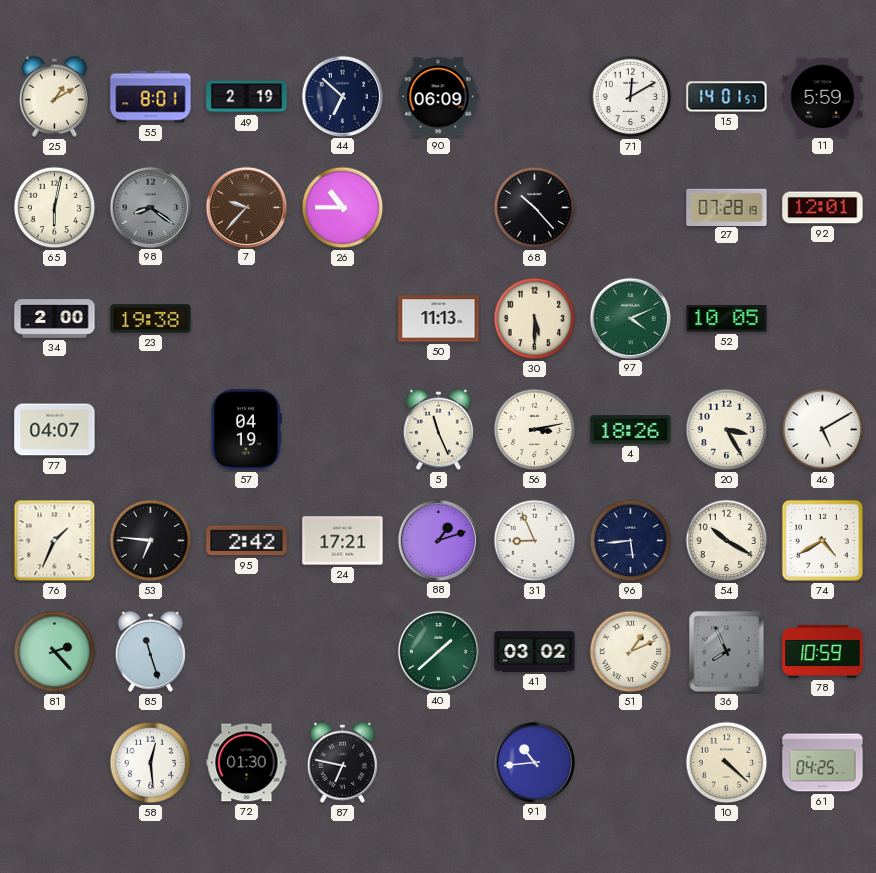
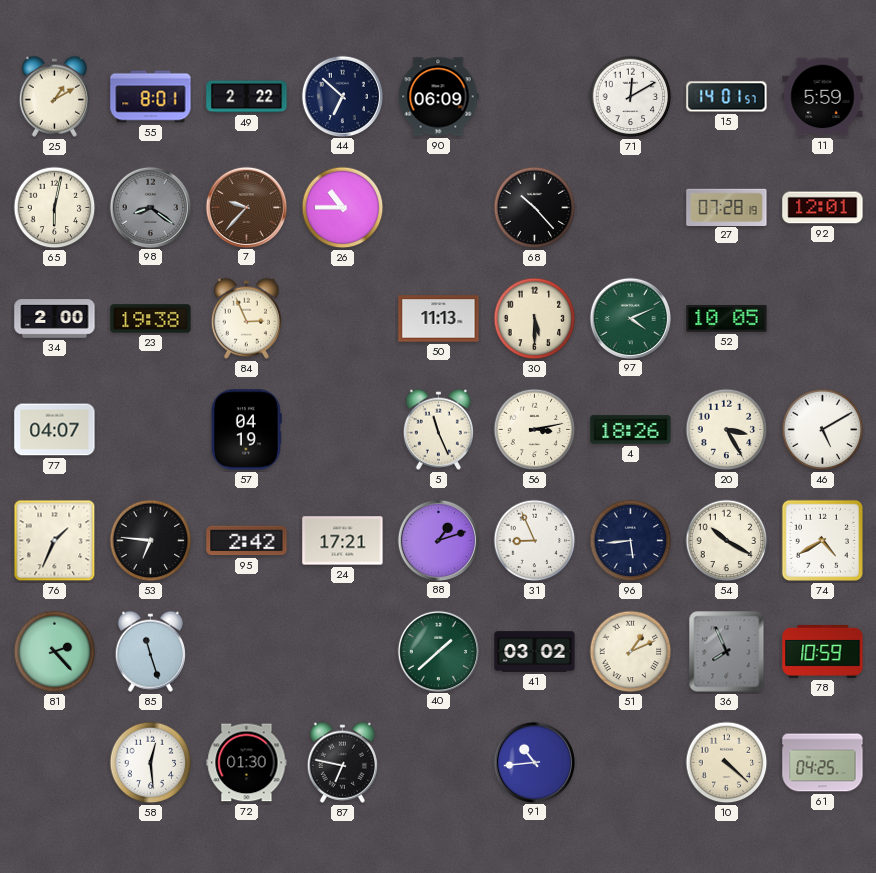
49: 2:19 -> 2:22 (247, 97)
84: none -> 2:56 (246, 318)
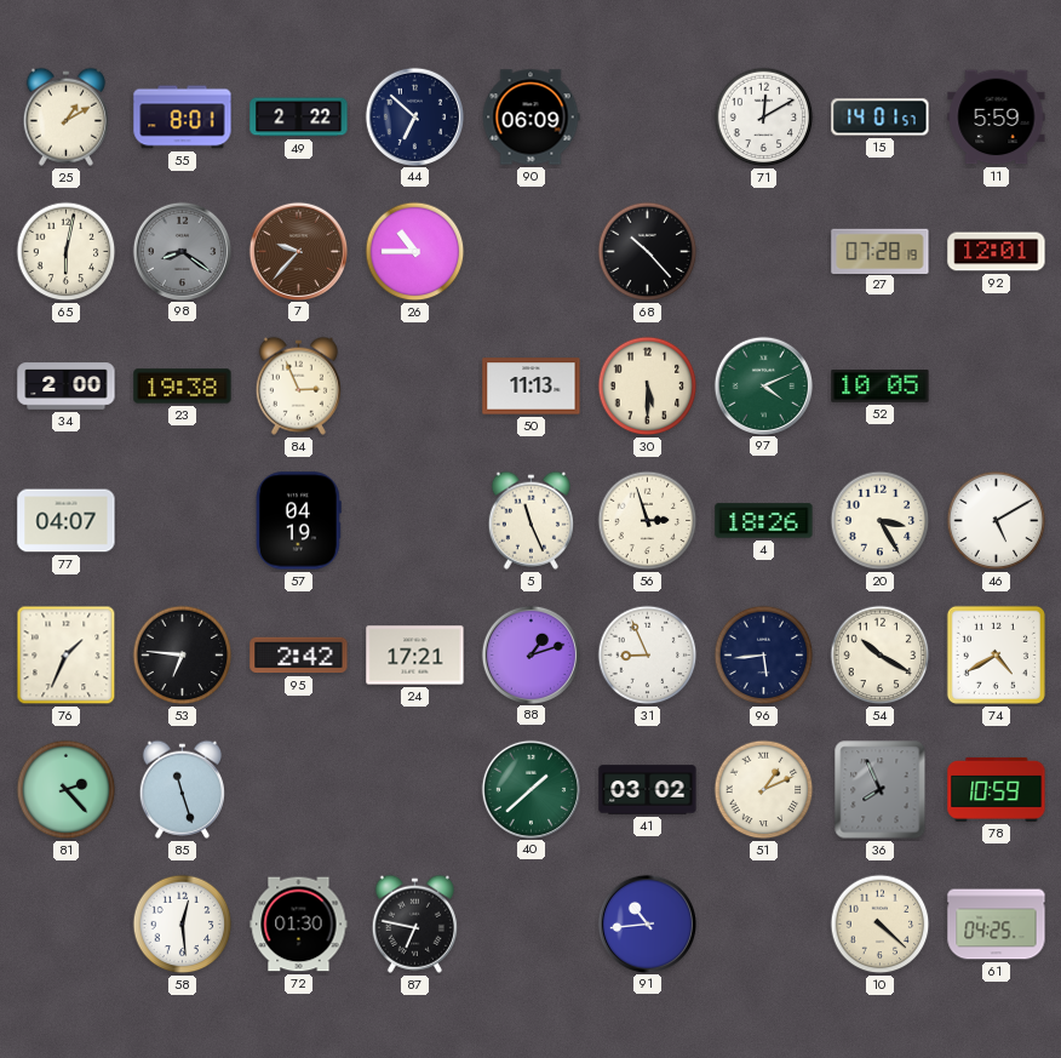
56: 3:13 -> 2:57 (648, 521)
